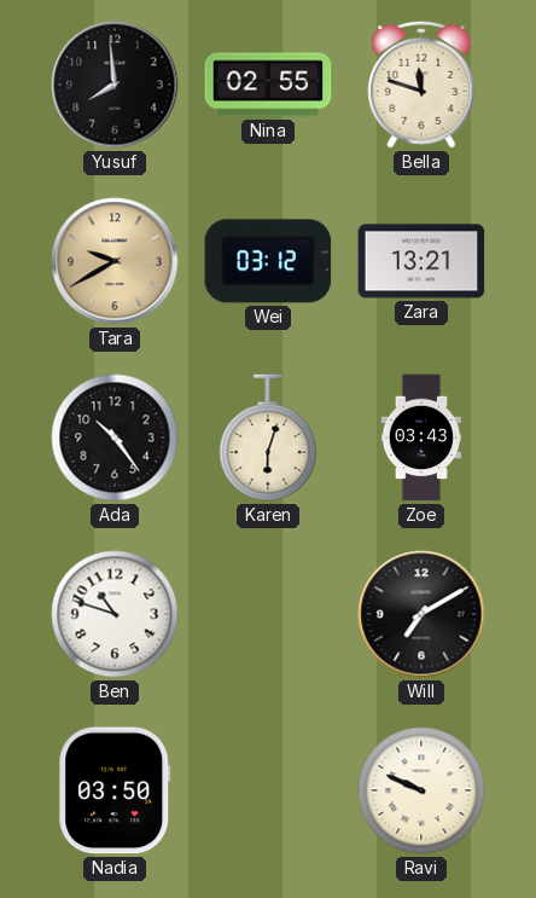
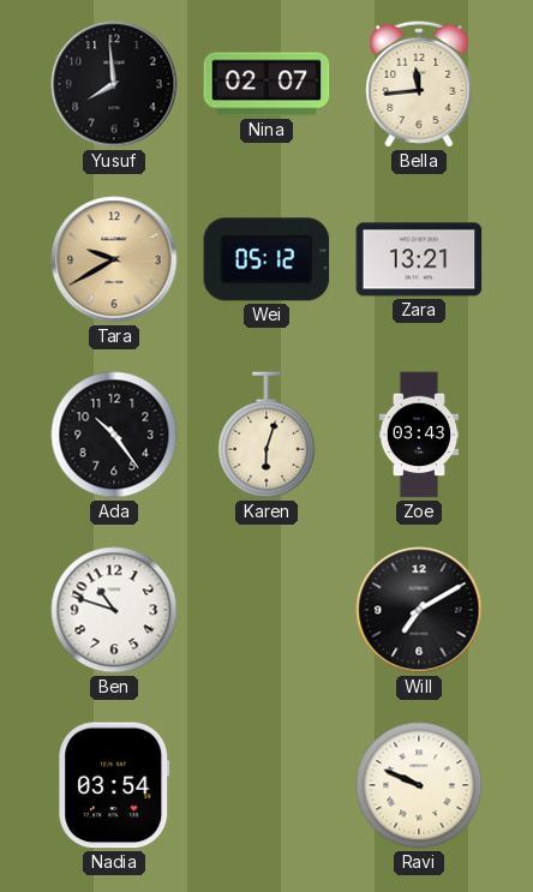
Nina: 02:55 -> 02:07 (266, 84)
Bella: 11:48 -> 11:44 (419, 84)
Wei: 03:12 -> 05:12 (266, 259)
Nadia: 03:50 -> 03:54 (114, 785)
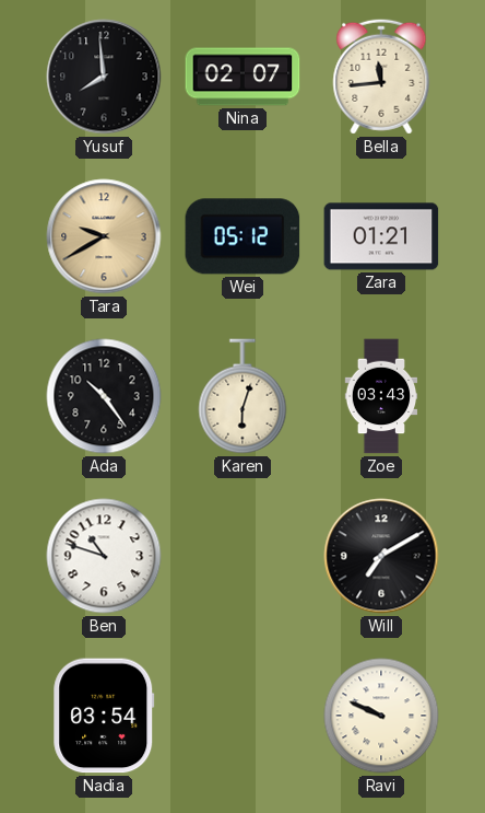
Zara: 13:21 -> 01:21 (381, 236)
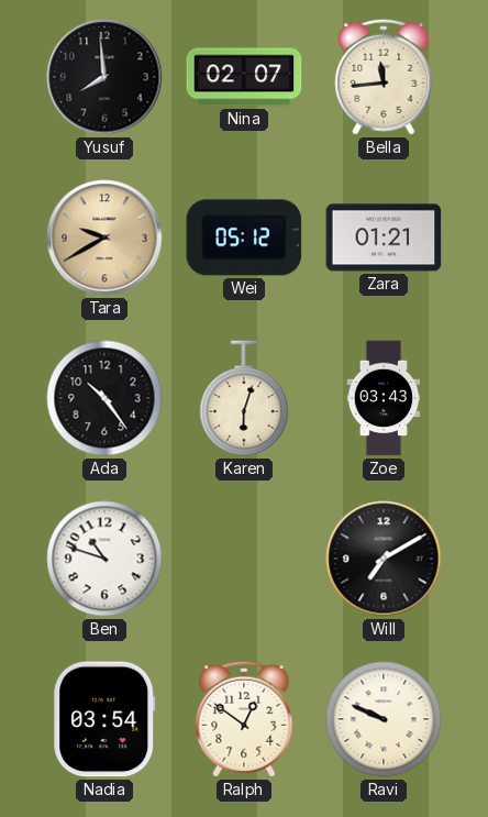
Ralph: none -> 12:51 (244, 719)
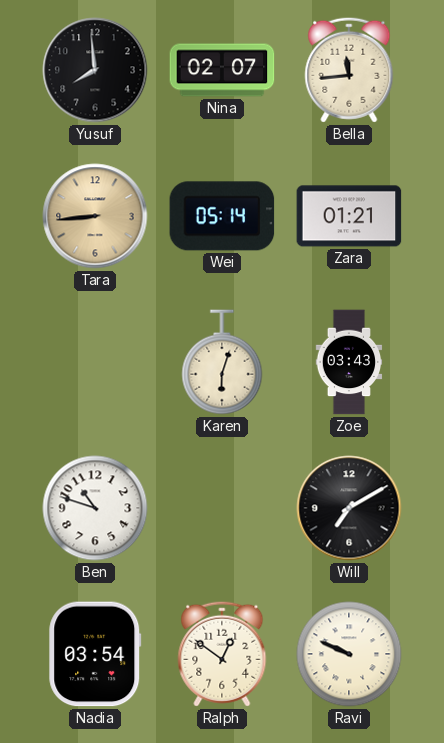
Tara: 9:40 -> 8:44 (95, 216)
Wei: 05:12 -> 05:14 (222, 216)
Ada: 10:24 -> none (104, 398)
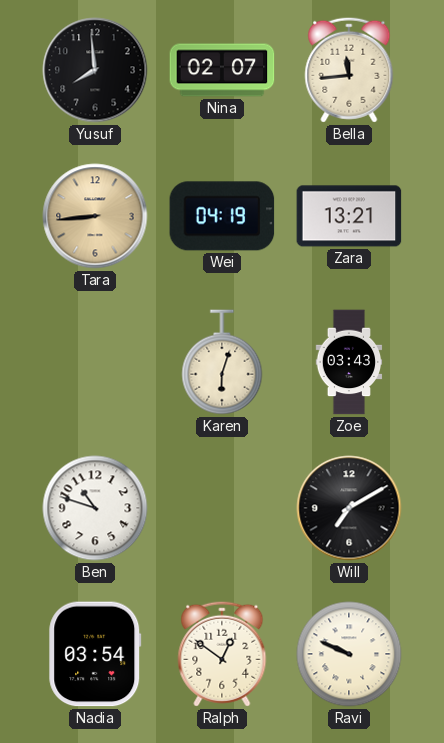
Wei: 05:14 -> 04:19 (222, 216)
Zara: 01:21 -> 13:21 (349, 216)
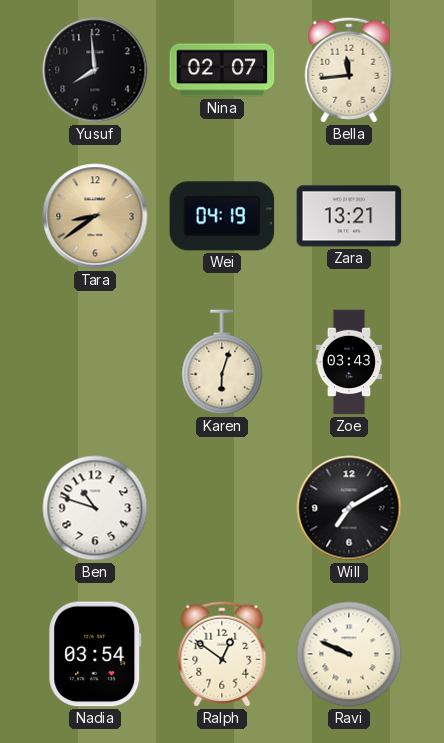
Tara: 8:44 -> 8:39 (95, 216)
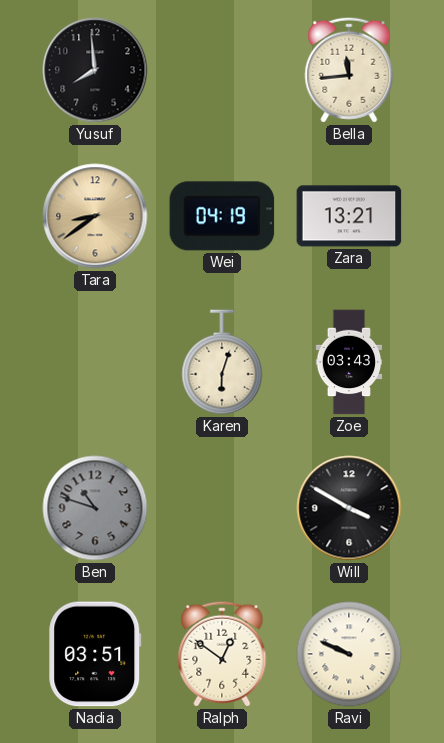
Nina: 02:07 -> none (222, 70)
Ben dial: white -> grey (95, 508)
Will: 7:10 -> 3:50 (349, 508)
Nadia: 03:54 -> 03:51 (95, 654)
